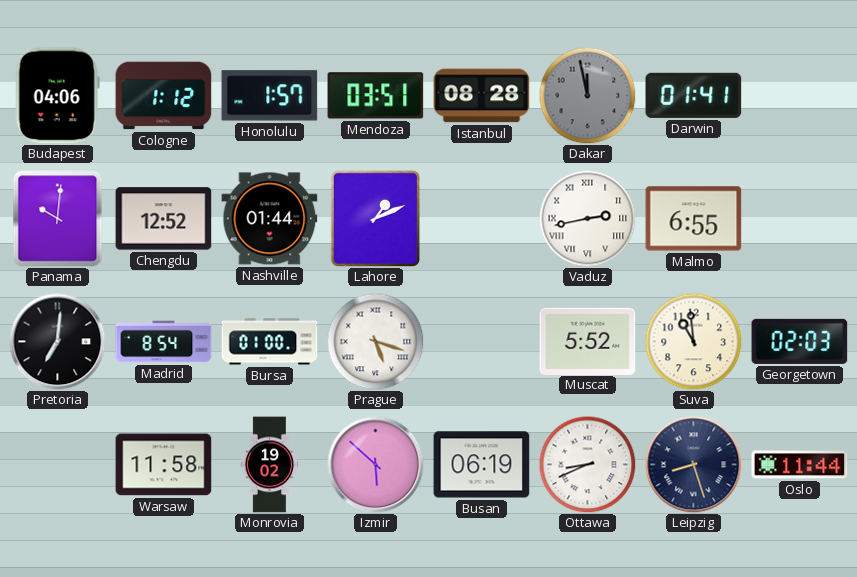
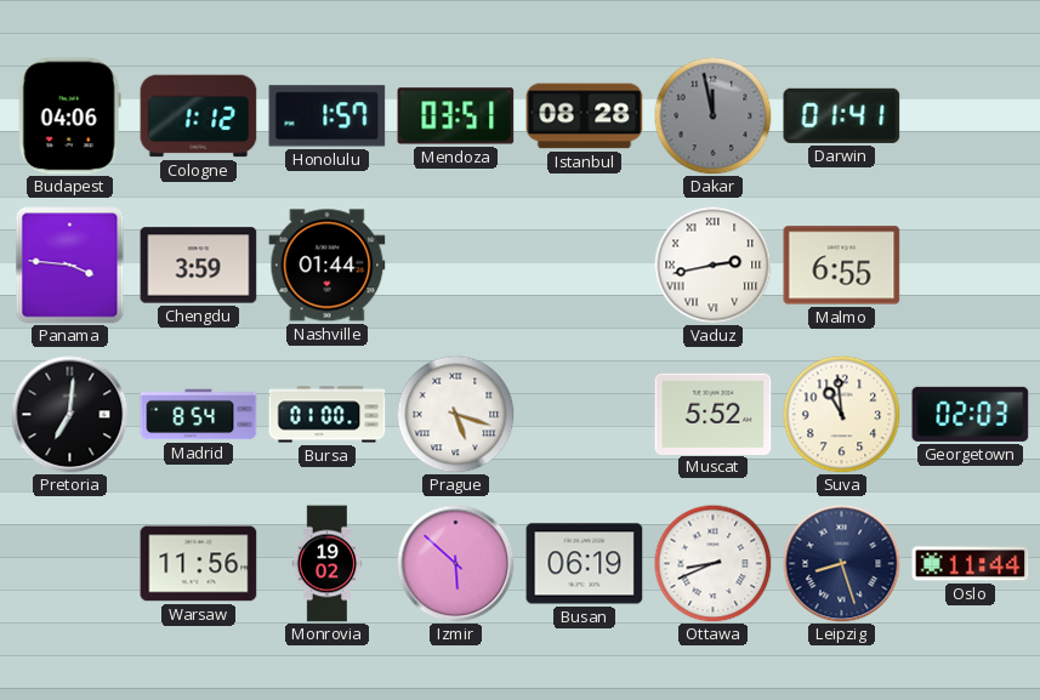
Panama: 10:01 -> 3:46 (70, 266)
Chengdu: 12:52 -> 3:59 (199, 266)
Lahore: 1:11 -> none (375, 218)
Warsaw: 11:58 -> 11:56 (199, 564)
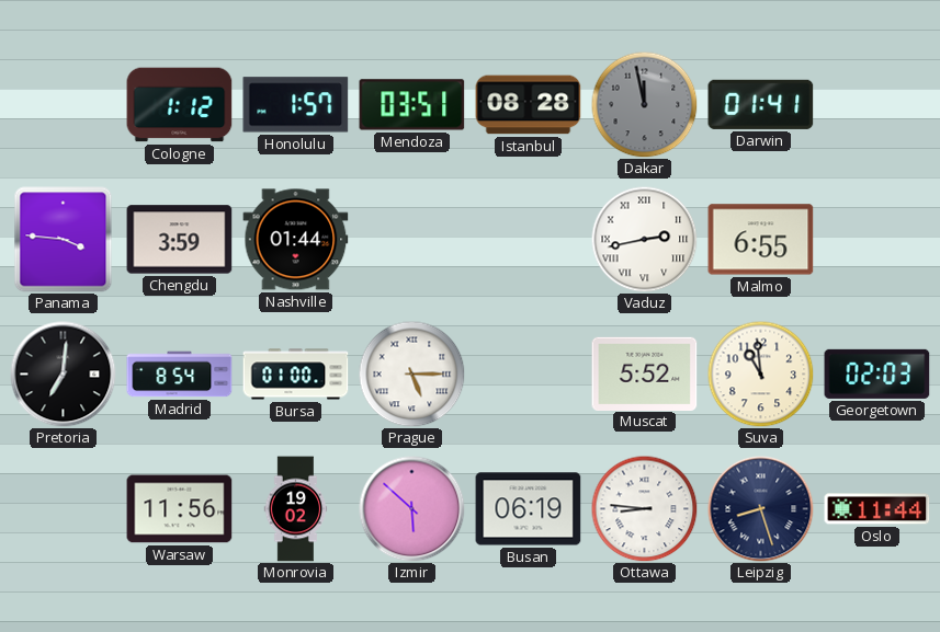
Budapest: 04:06 -> none (69, 116)
Prague: 5:18 -> 5:15 (411, 374)
Ottawa: 8:41 -> 8:46 (644, 508)
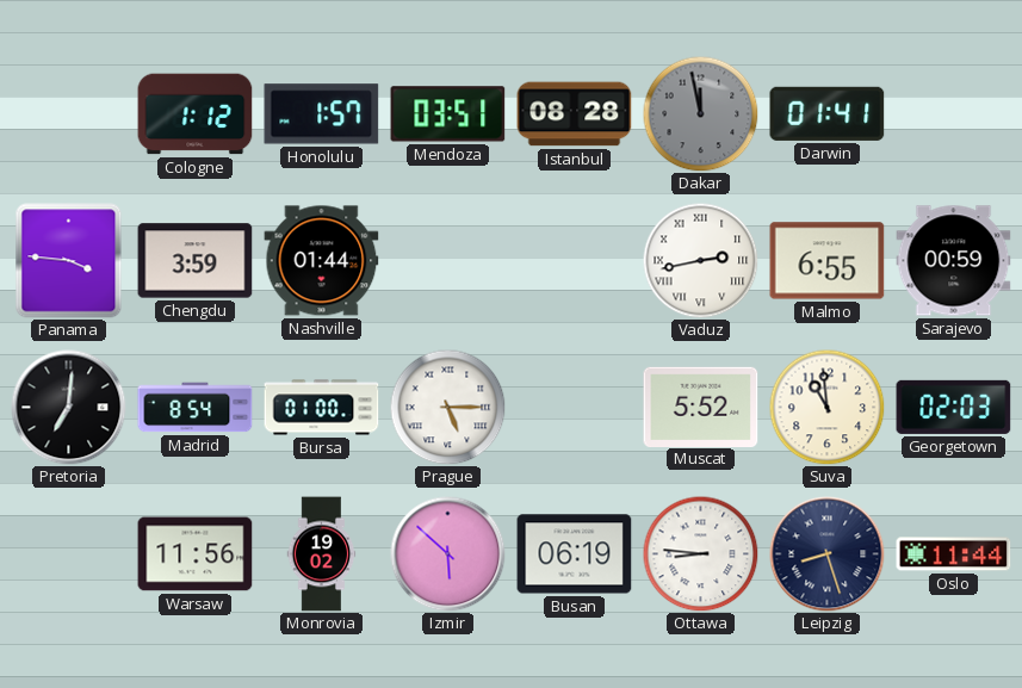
Sarajevo: none -> 00:59 (954, 261)
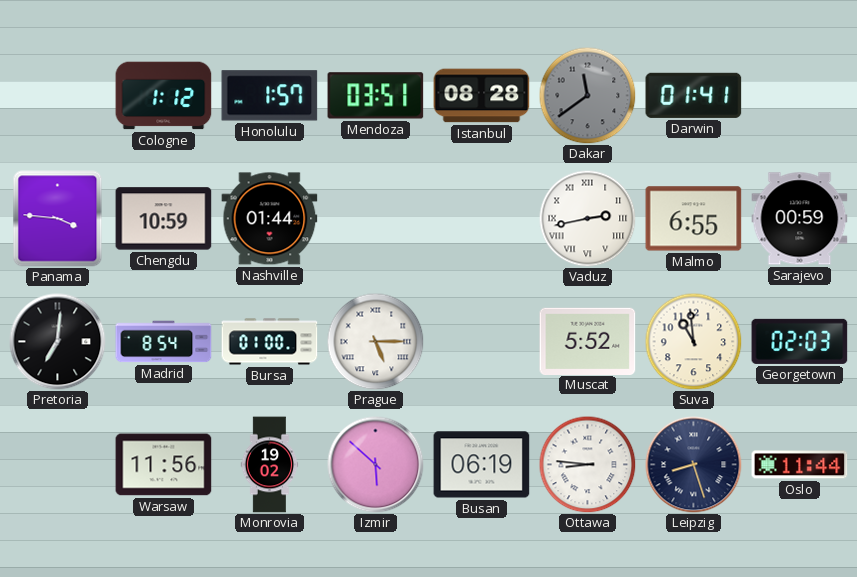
Dakar: 11:58 -> 11:39 (587, 95)
Chengdu: 3:59 -> 10:59 (164, 219)
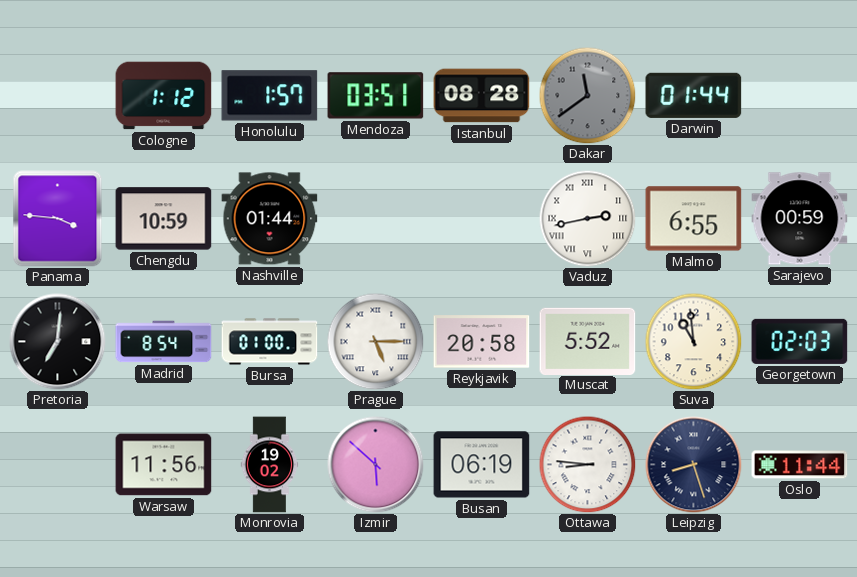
Darwin: 01:41 -> 01:44 (694, 95)
Reykjavik: none -> 20:58 (482, 342)
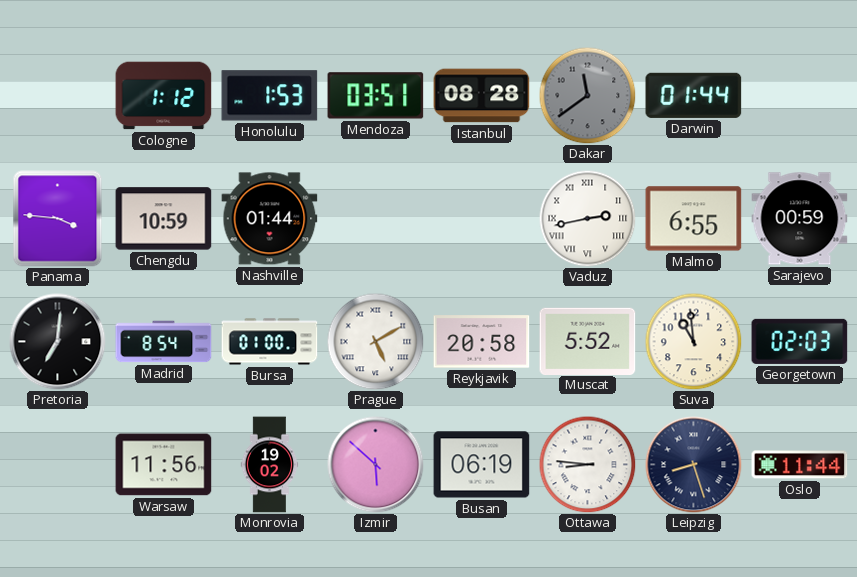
Honolulu: 1:57 -> 1:53 (270, 96)
Prague: 5:15 -> 5:10 (375, 341)
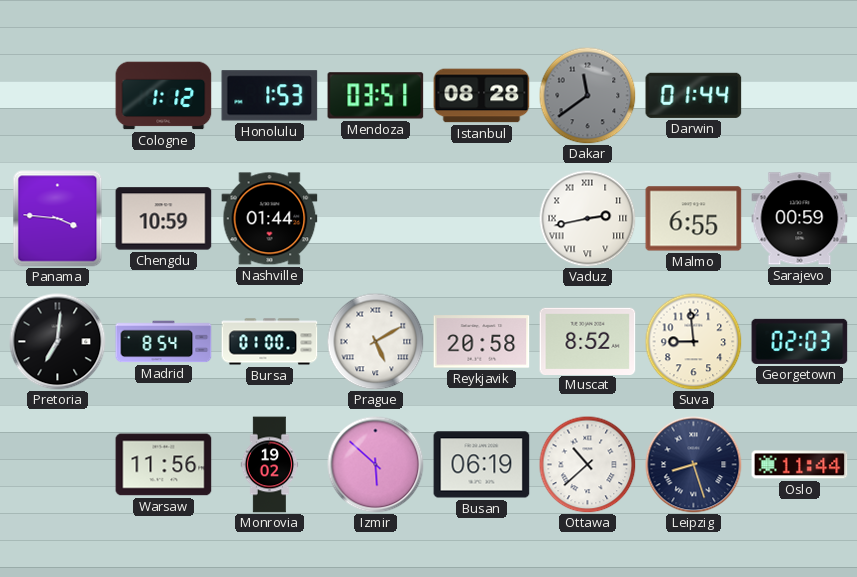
Muscat: 5:52 -> 8:52 (588, 341)
Suva: 10:59 -> 8:59 (693, 341)
Ottawa: 8:46 -> 10:38 (587, 464)
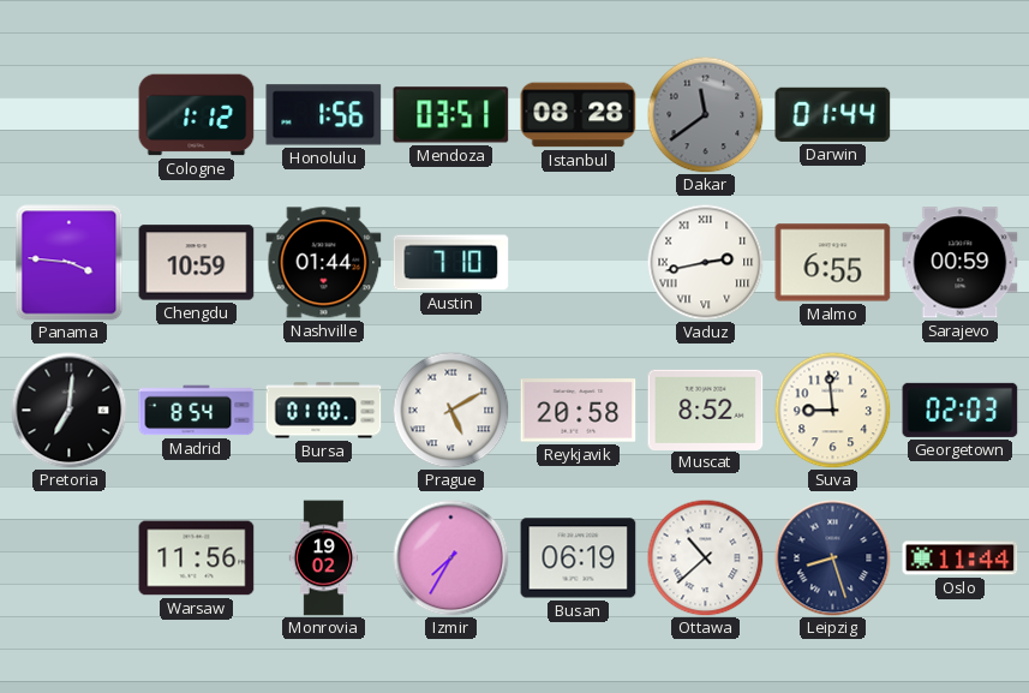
Honolulu: 1:53 -> 1:56 (324, 115)
Austin: none -> 7:10 (451, 263)
Izmir: 5:52 -> 7:35 (451, 558)
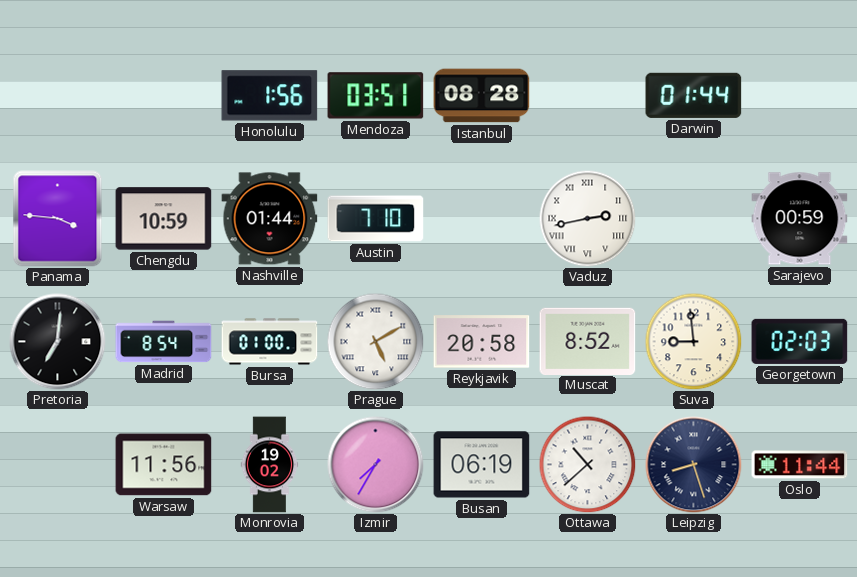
Cologne: 1:12 -> none (197, 115)
Dakar: 11:39 -> none (705, 114)
Malmo: 6:55 -> none (833, 263)
